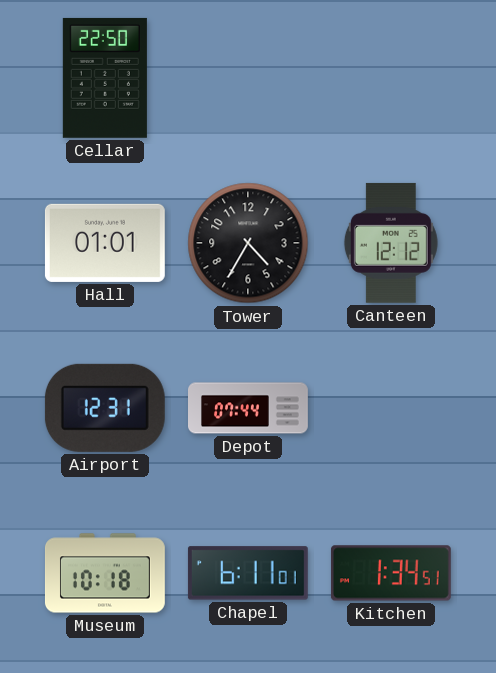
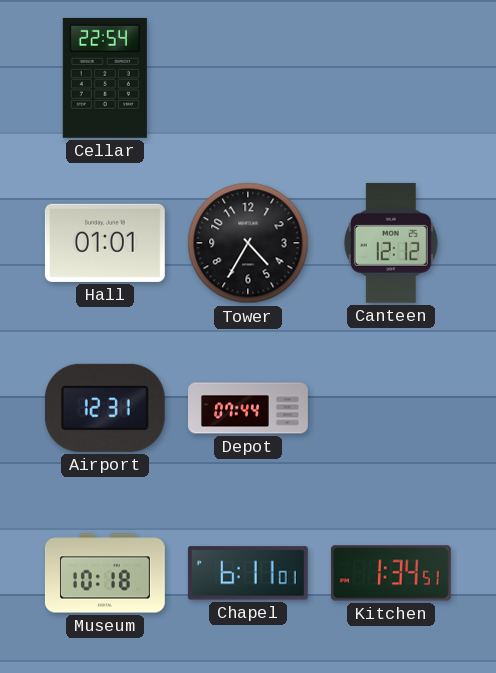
Cellar: 22:50 -> 22:54 (105, 78)
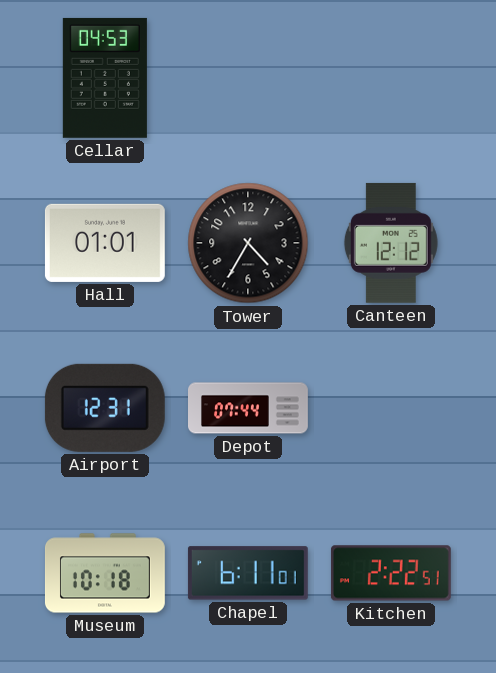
Cellar: 22:54 -> 04:53 (105, 78)
Kitchen: 1:34 -> 2:22 (391, 573)
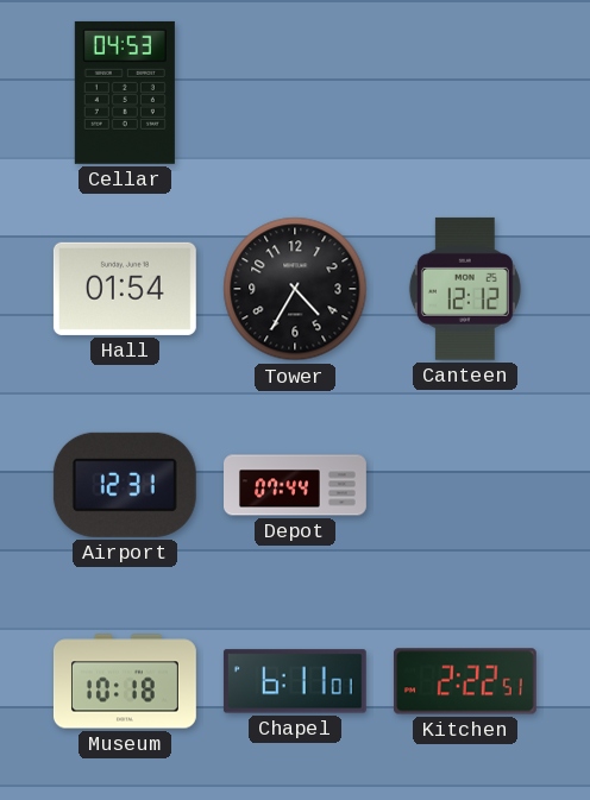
Hall: 01:01 -> 01:54 (125, 289)
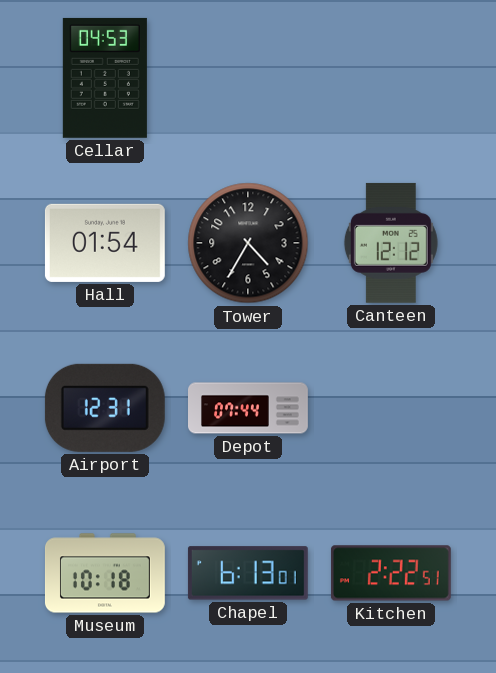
Chapel: 6:11 -> 6:13 (248, 573)
